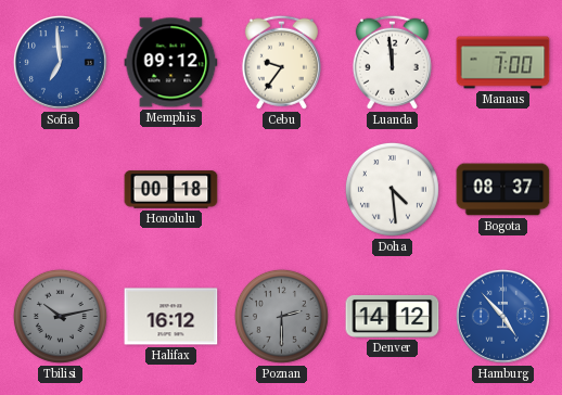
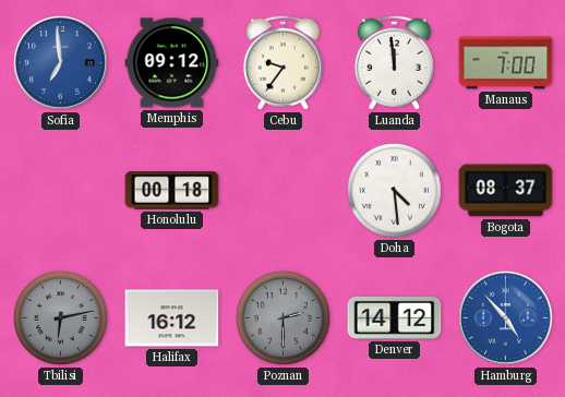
Tbilisi: 10:13 -> 6:13 (60, 317)
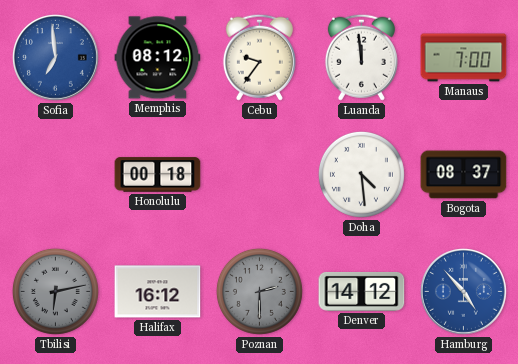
Memphis: 09:12 -> 08:12 (158, 58)
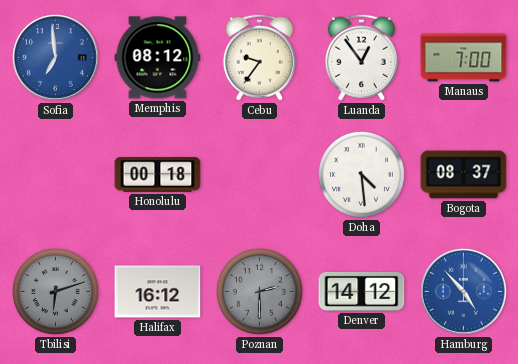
Luanda: 11:59 -> 12:54 (361, 57)
Tbilisi: 6:13 -> 6:12 (55, 291)
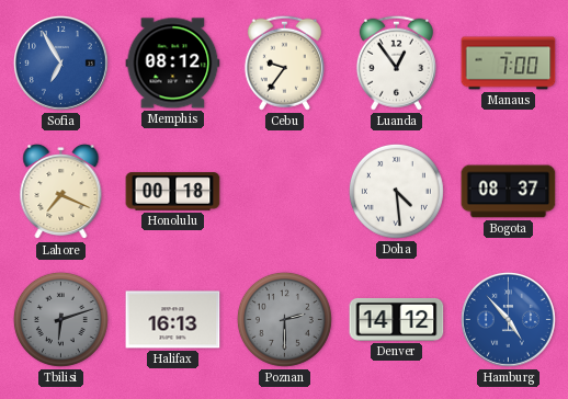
Sofia: 6:59 -> 6:55 (60, 62)
Lahore: none -> 7:19 (61, 192)
Halifax: 16:12 -> 16:13 (173, 320)
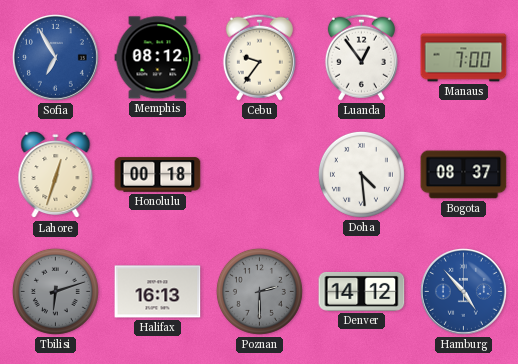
Lahore: 7:19 -> 12:33 (56, 175)
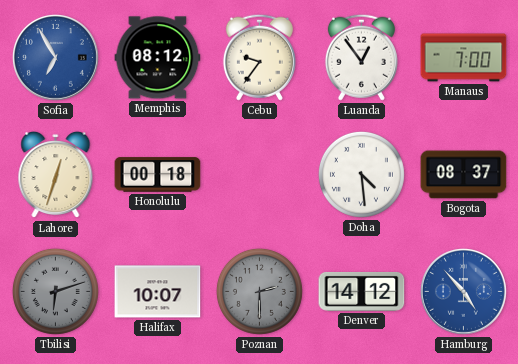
Halifax: 16:13 -> 10:07 (158, 292)
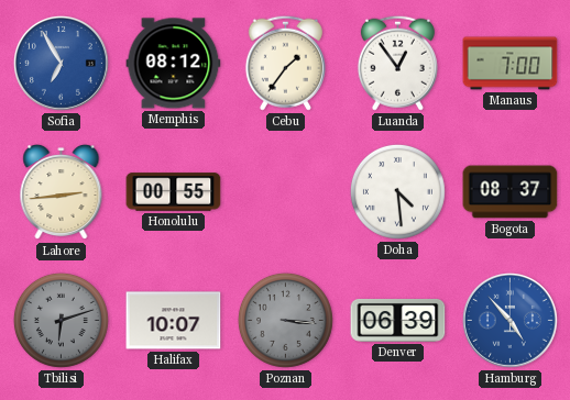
Cebu: 9:36 -> 1:36 (285, 63)
Lahore: 12:33 -> 2:44 (62, 192)
Honolulu: 00:18 -> 00:55 (174, 192)
Poznan: 2:30 -> 3:16 (285, 320)
Denver: 14:12 -> 06:39 (398, 320)
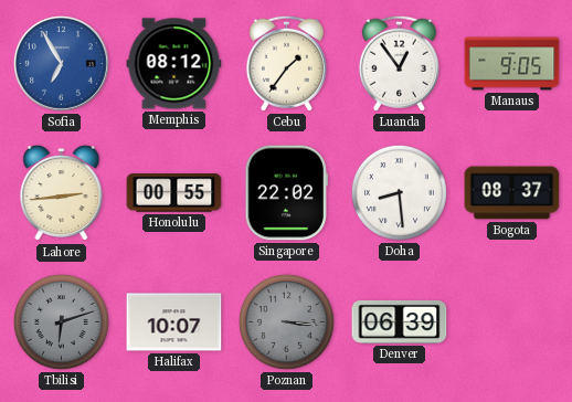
Manaus: 7:00 -> 9:05 (512, 64)
Singapore: none -> 22:02 (286, 193)
Doha: 4:29 -> 8:29 (399, 192)
Hamburg: 4:53 -> none (509, 320)
